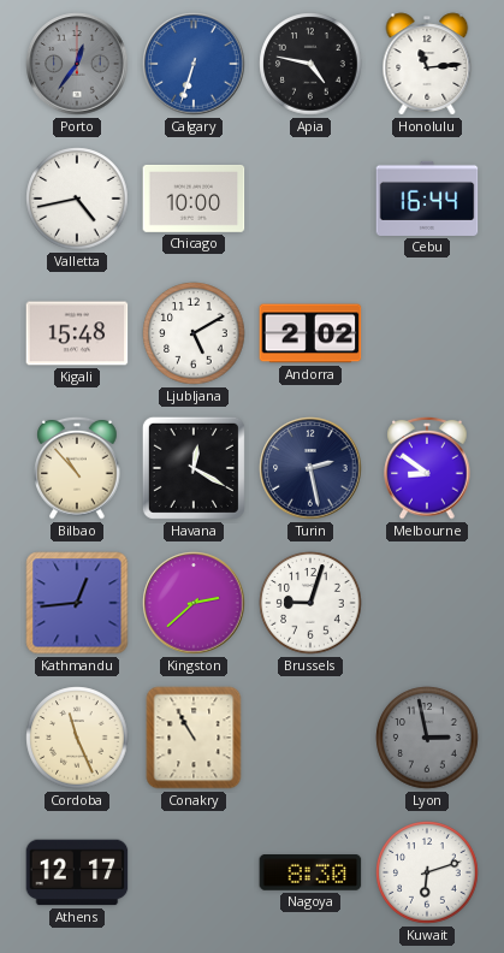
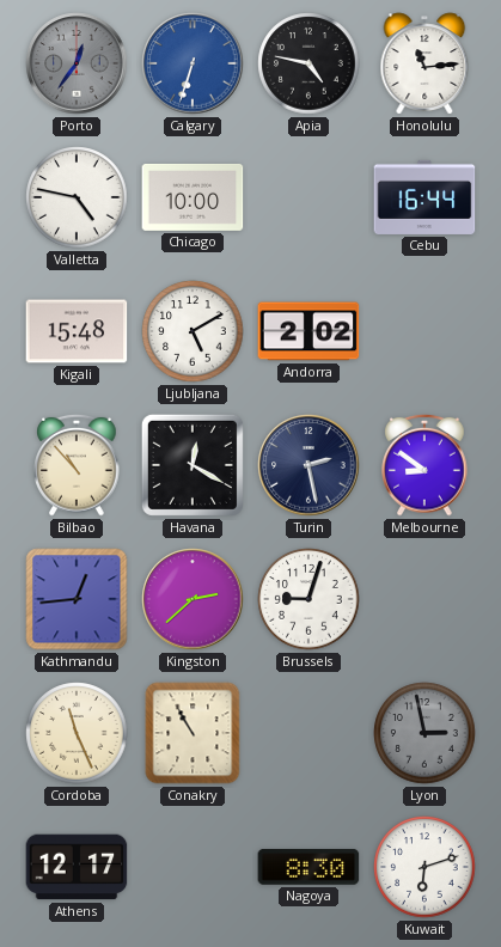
Valletta: 4:43 -> 4:47 (77, 197)
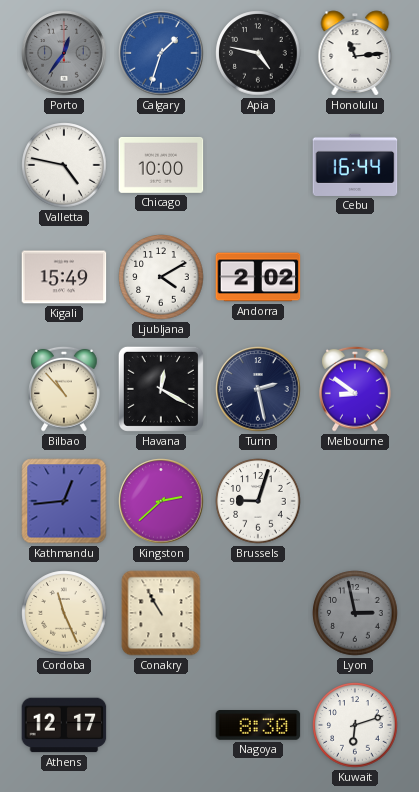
Calgary: 6:33 -> 1:33 (161, 53)
Kigali: 15:48 -> 15:49 (64, 277)
Ljubljana: 5:10 -> 4:10 (161, 277)
